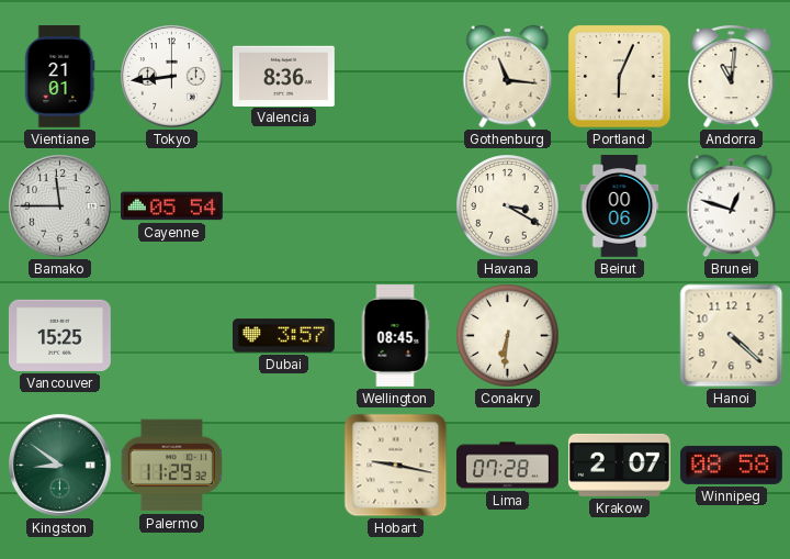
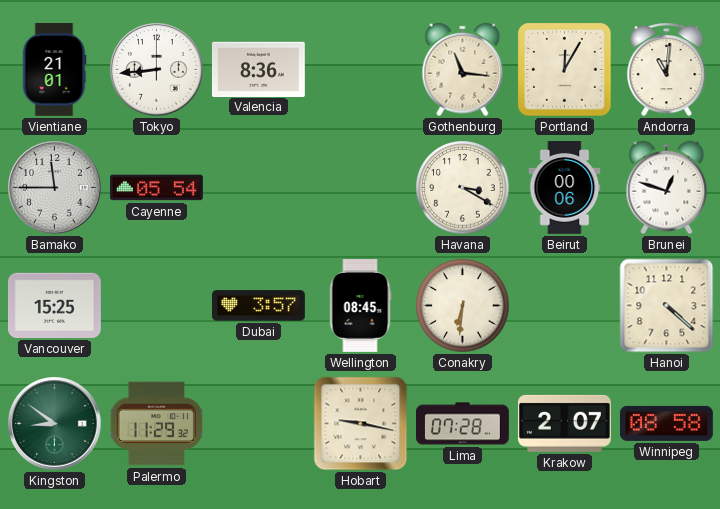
Portland: 6:04 -> 12:05 (565, 70)
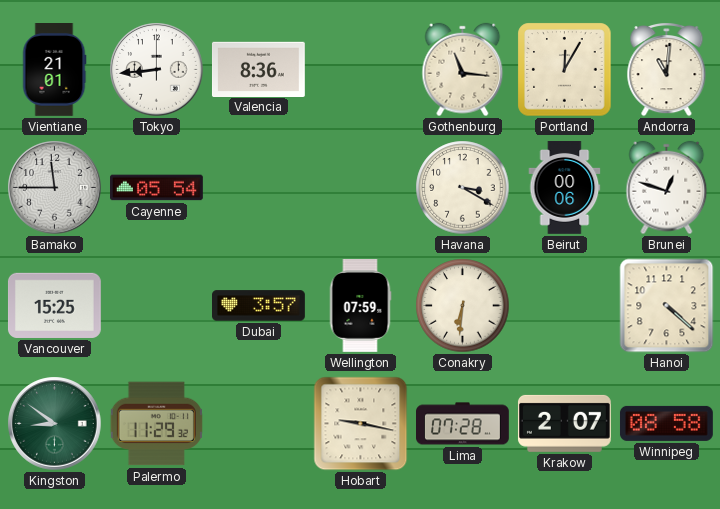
Wellington: 08:45 -> 07:59 (360, 306)
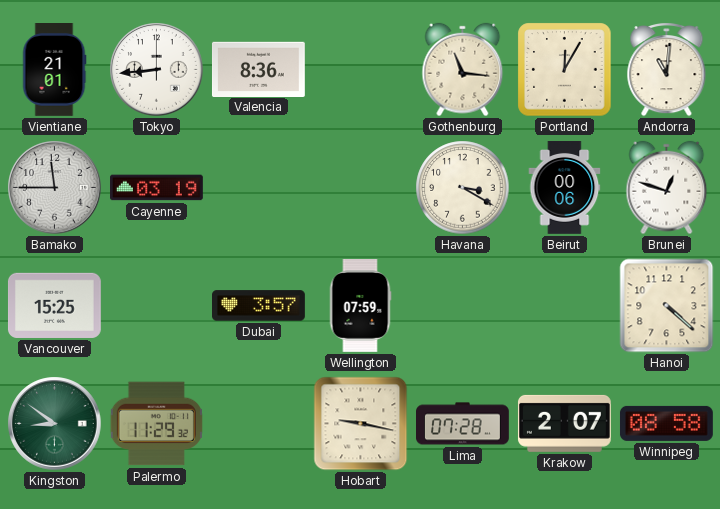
Cayenne: 05:54 -> 03:19 (157, 188)
Conakry: 6:31 -> none (463, 306)
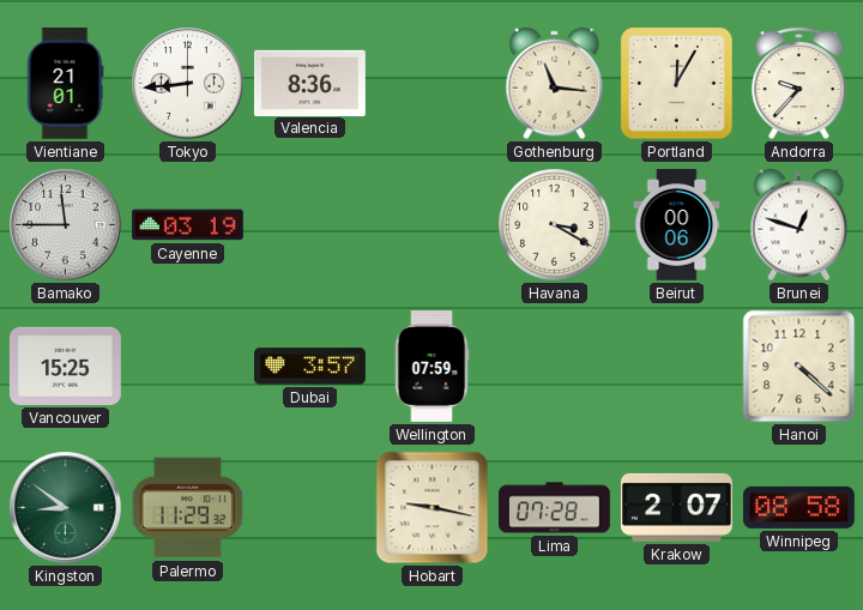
Andorra: 11:01 -> 9:37 (799, 83)
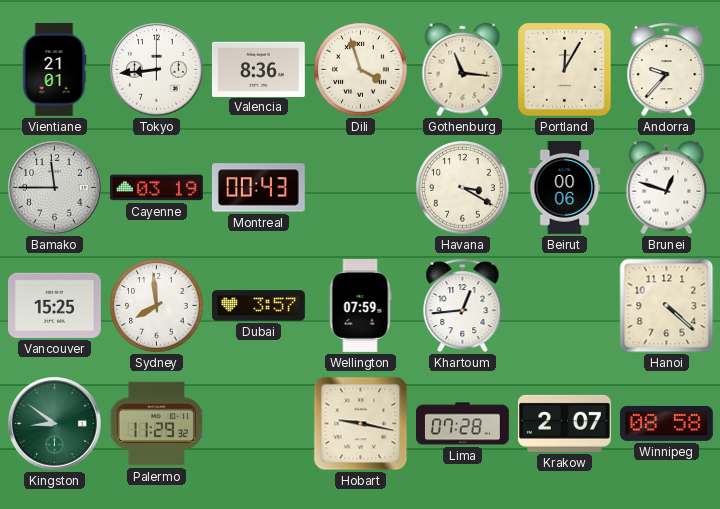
Dili: none -> 3:57 (361, 70)
Montreal: none -> 00:43 (258, 188)
Sydney: none -> 7:59 (157, 306)
Khartoum: none -> 12:44 (463, 305)
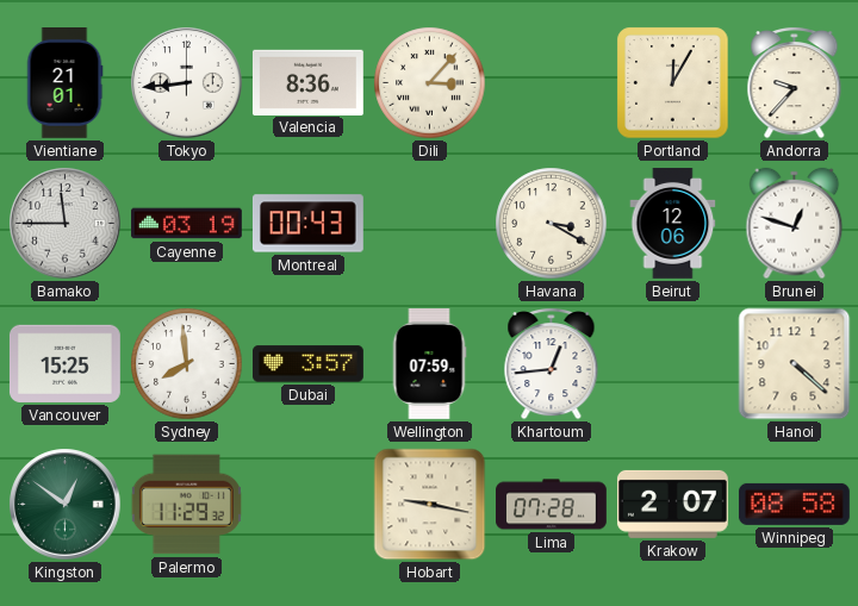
Dili: 3:57 -> 3:07 (430, 83)
Gothenburg: 11:16 -> none (463, 70)
Beirut: 00:06 -> 12:06 (673, 224)
Kingston: 8:51 -> 12:51 (66, 505)
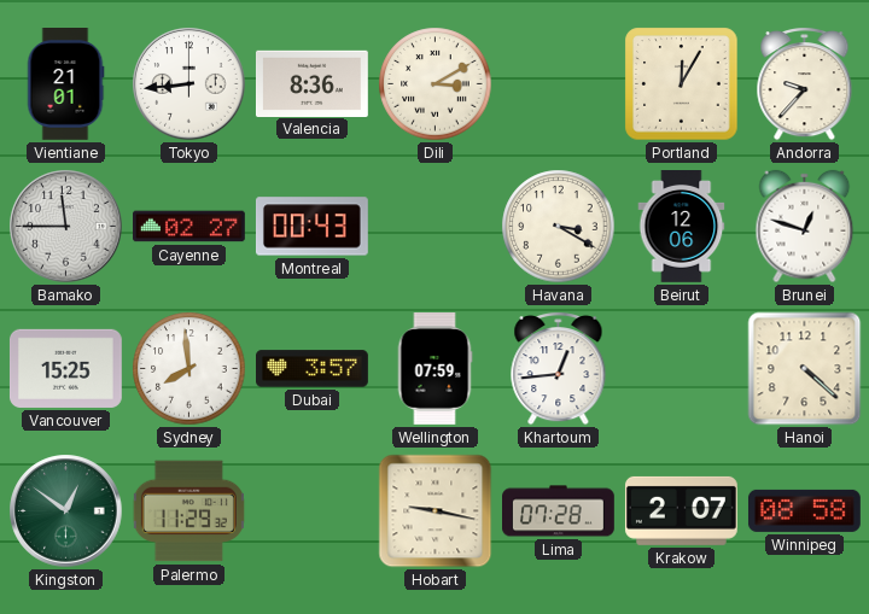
Dili: 3:07 -> 3:10 (436, 84)
Cayenne: 03:19 -> 02:27 (189, 227)
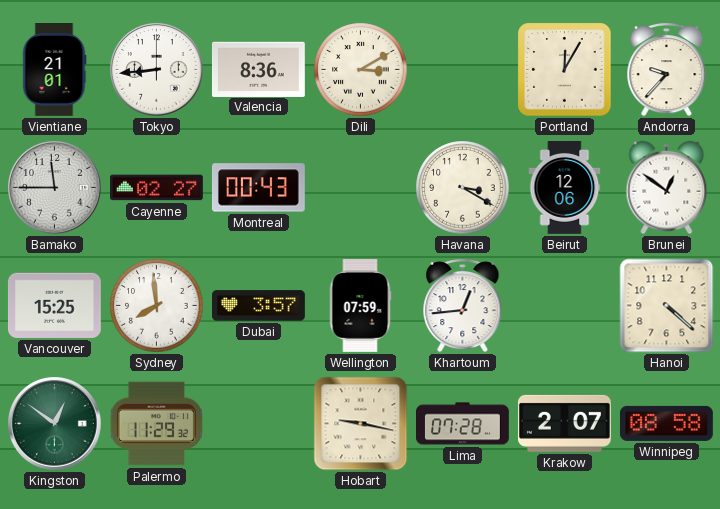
Brunei: 12:48 -> 12:51 (667, 188)
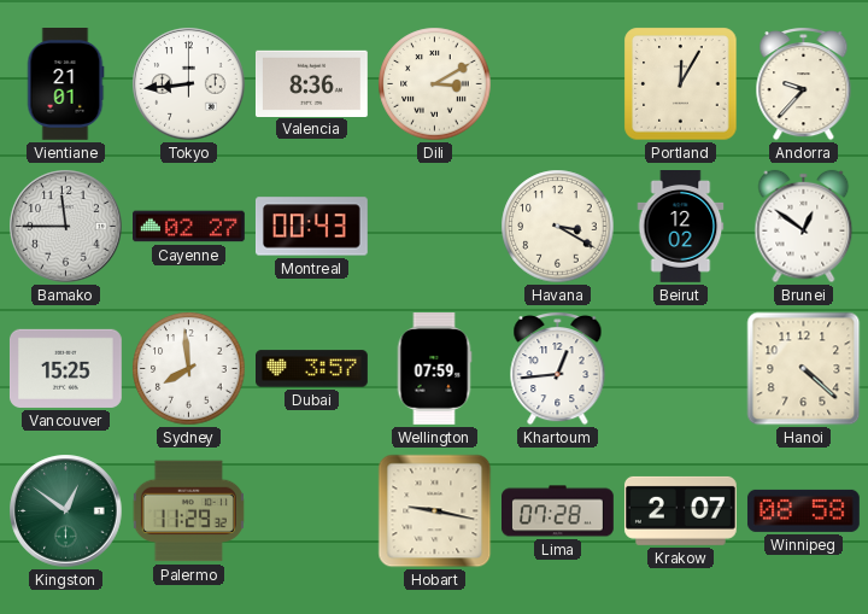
Beirut: 12:06 -> 12:02 (681, 227)
